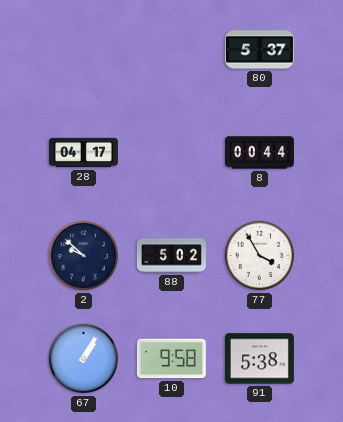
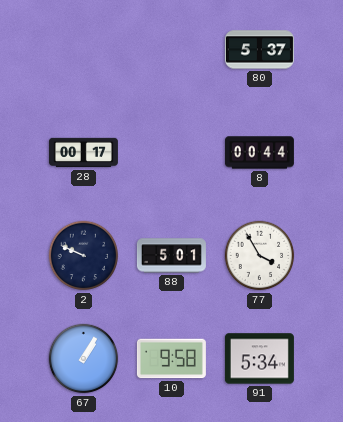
28: 04:17 -> 00:17 (83, 153)
2: 9:52 -> 9:49 (84, 256)
88: 5:02 -> 5:01 (171, 256)
91: 5:38 -> 5:34 (259, 359)
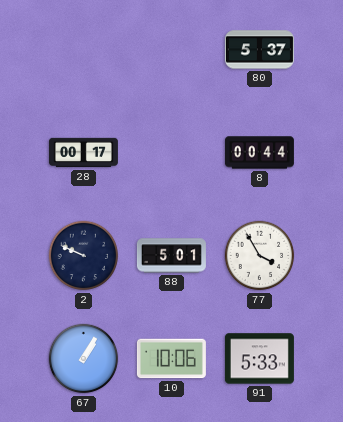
10: 9:58 -> 10:06 (171, 359)
91: 5:34 -> 5:33 (259, 359)
